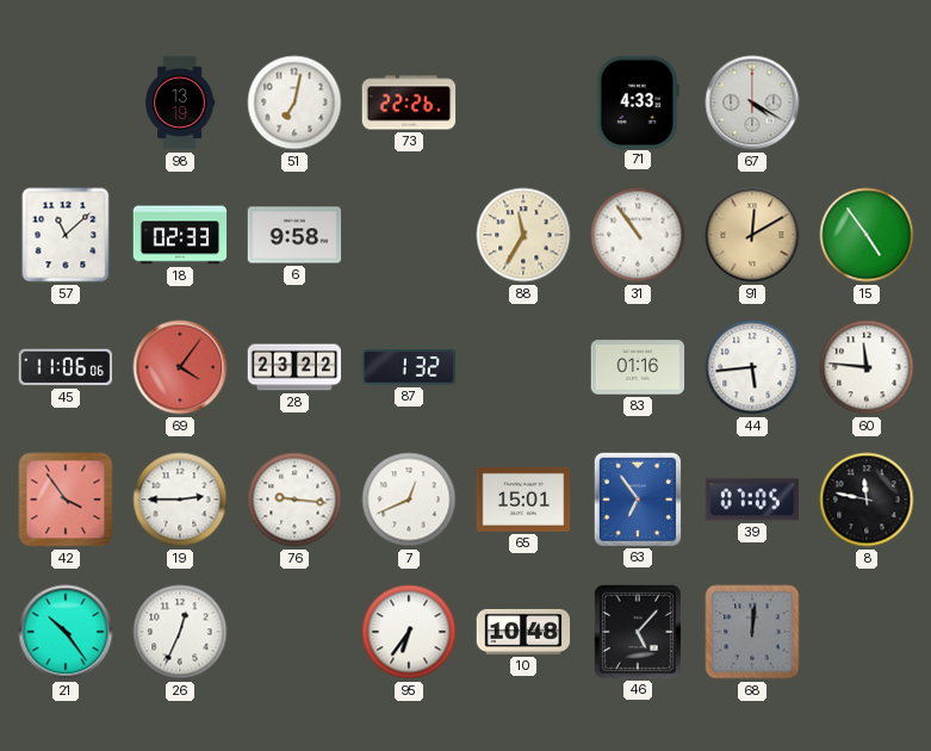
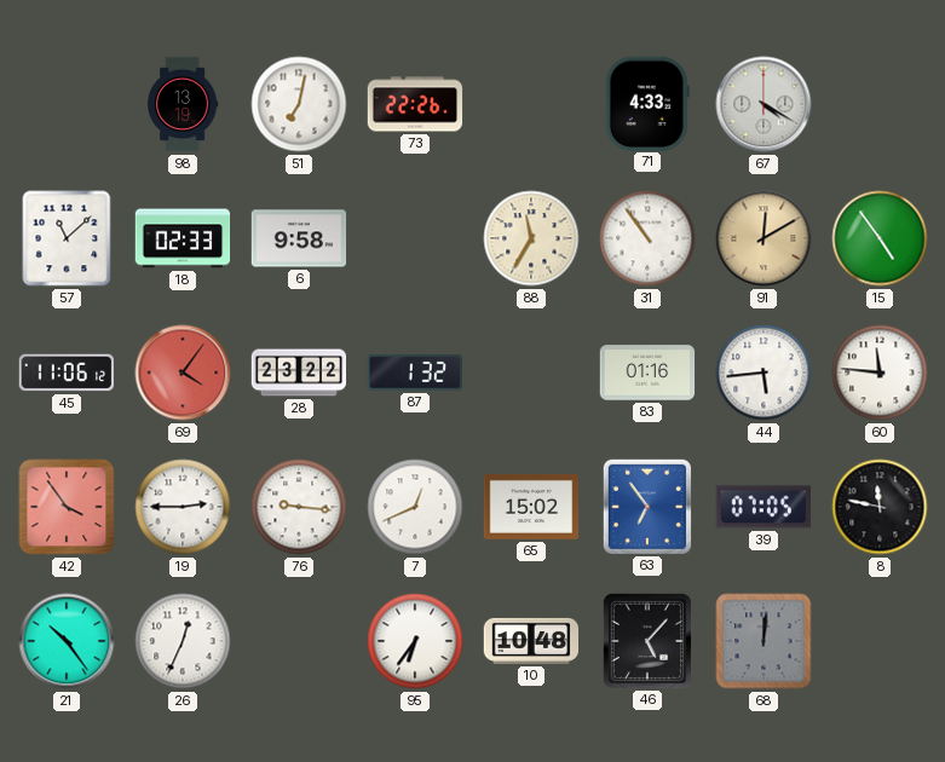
45: 11:06:06 -> 11:06:12 (65, 373)
65: 15:01 -> 15:02 (531, 507)
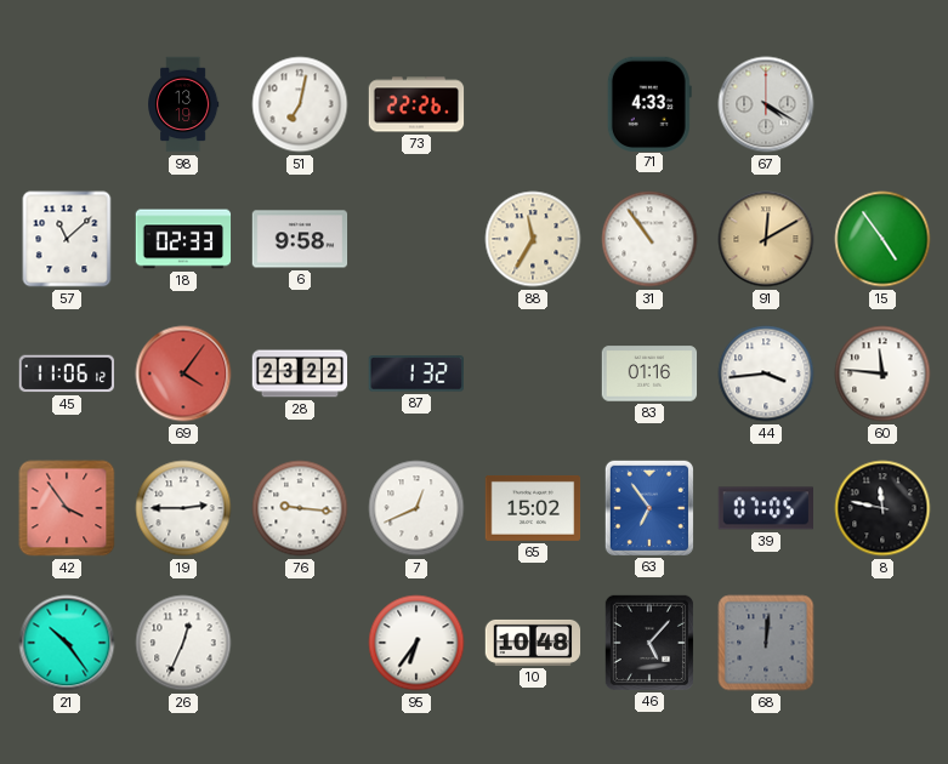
44: 5:44 -> 3:44 (766, 374)
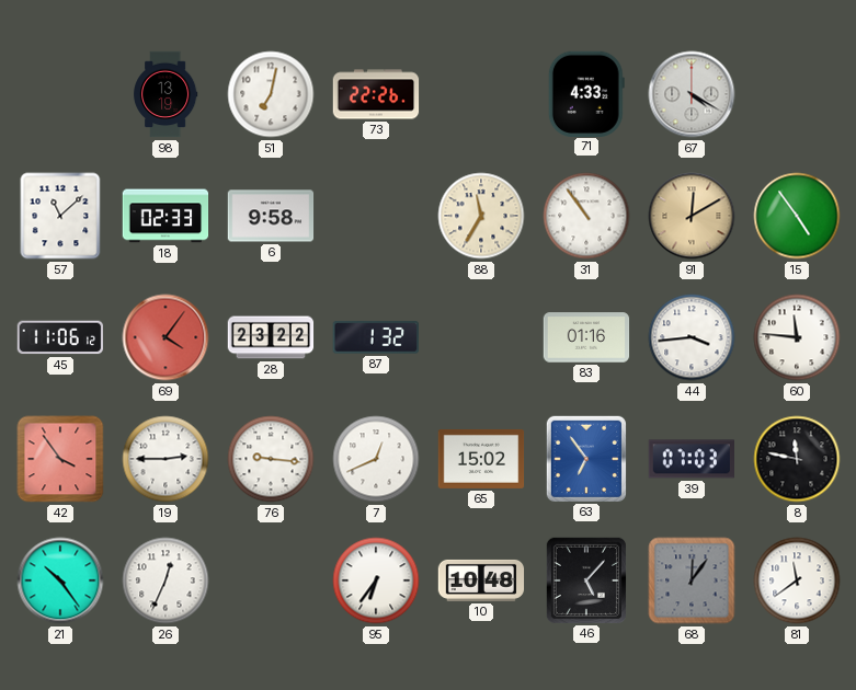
39: 07:05 -> 07:03 (690, 459)
68: 12:01 -> 12:06 (692, 580)
81: none -> 11:39 (797, 580)
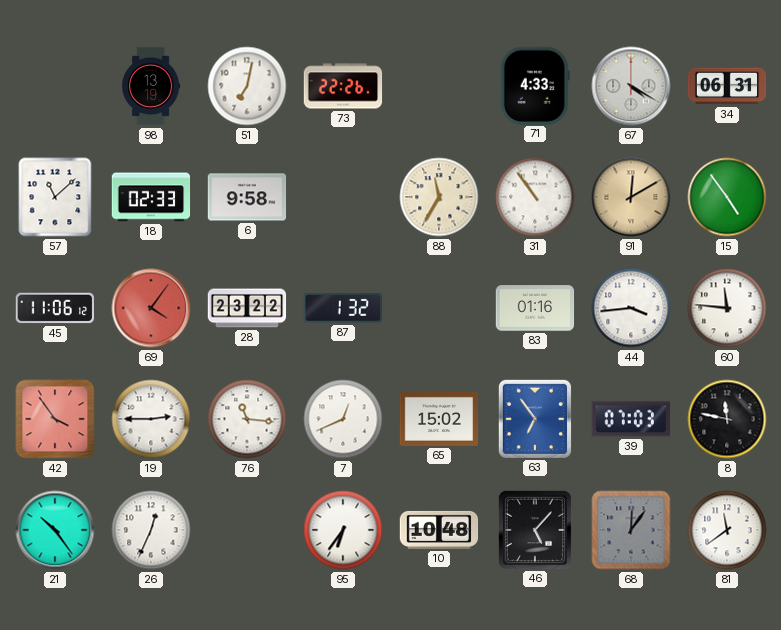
34: none -> 06:31 (727, 86)
76: 9:16 -> 11:16 (247, 419)
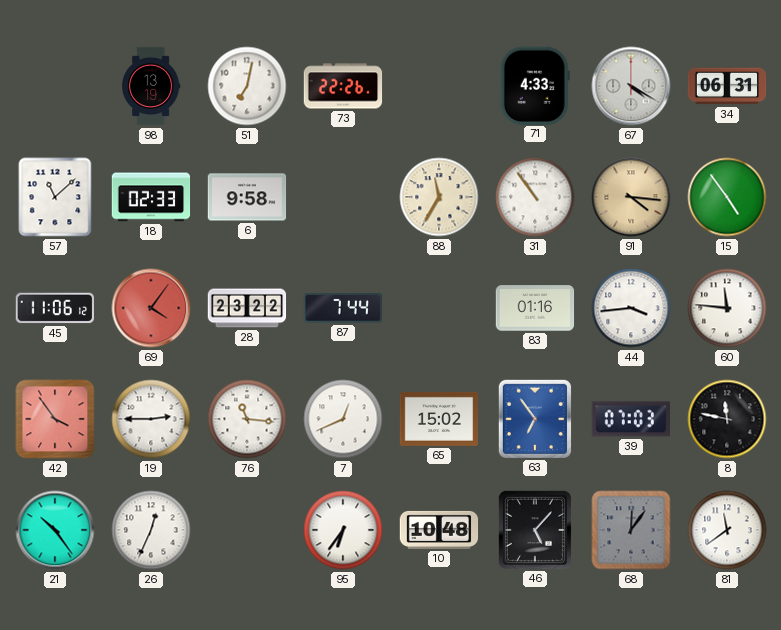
91: 12:10 -> 4:16 (631, 197)
87: 1:32 -> 7:44 (342, 308)
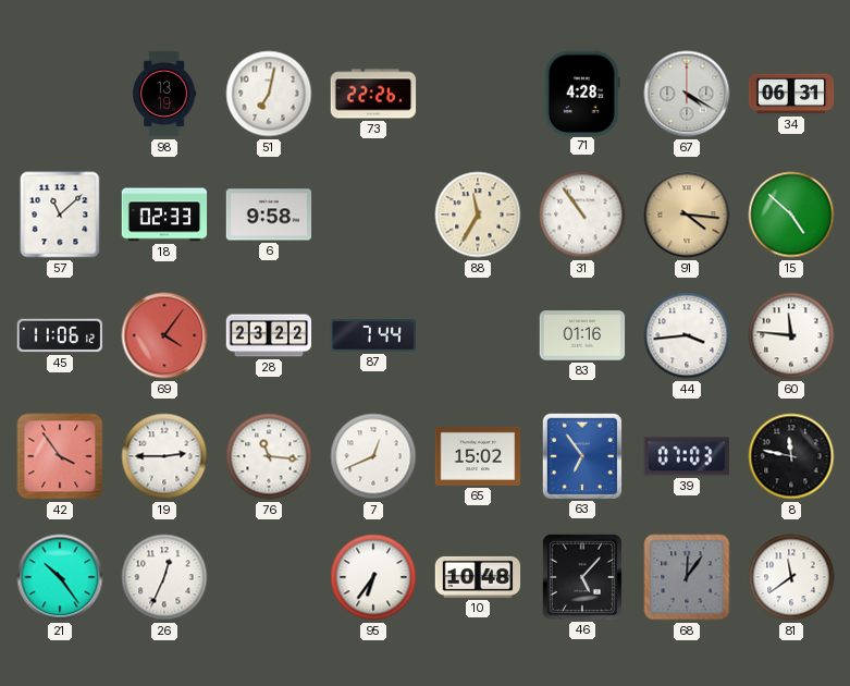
71: 4:33 -> 4:28 (582, 93)
15: 4:54 -> 4:52 (791, 215)
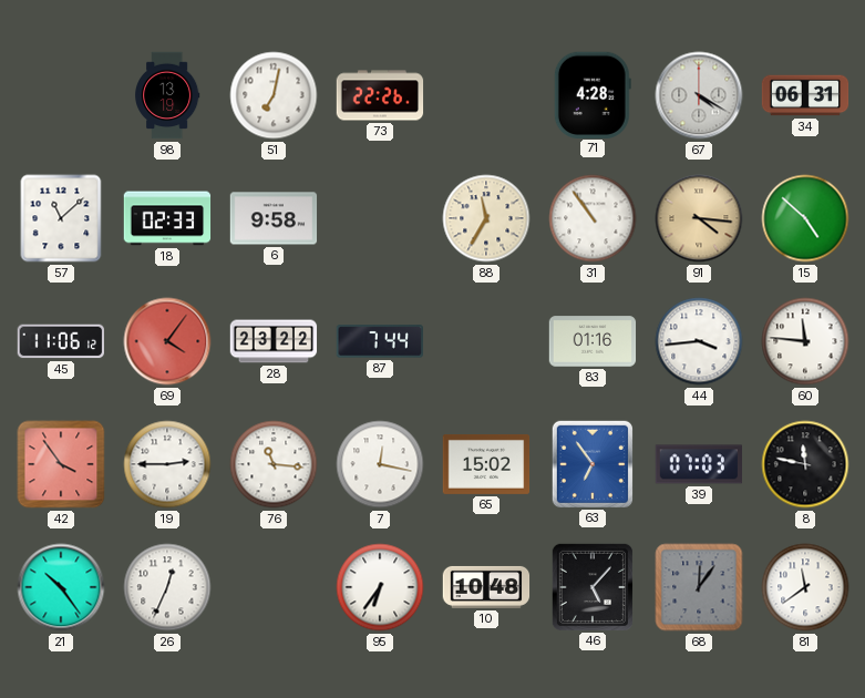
7: 12:41 -> 12:17 (380, 464)
